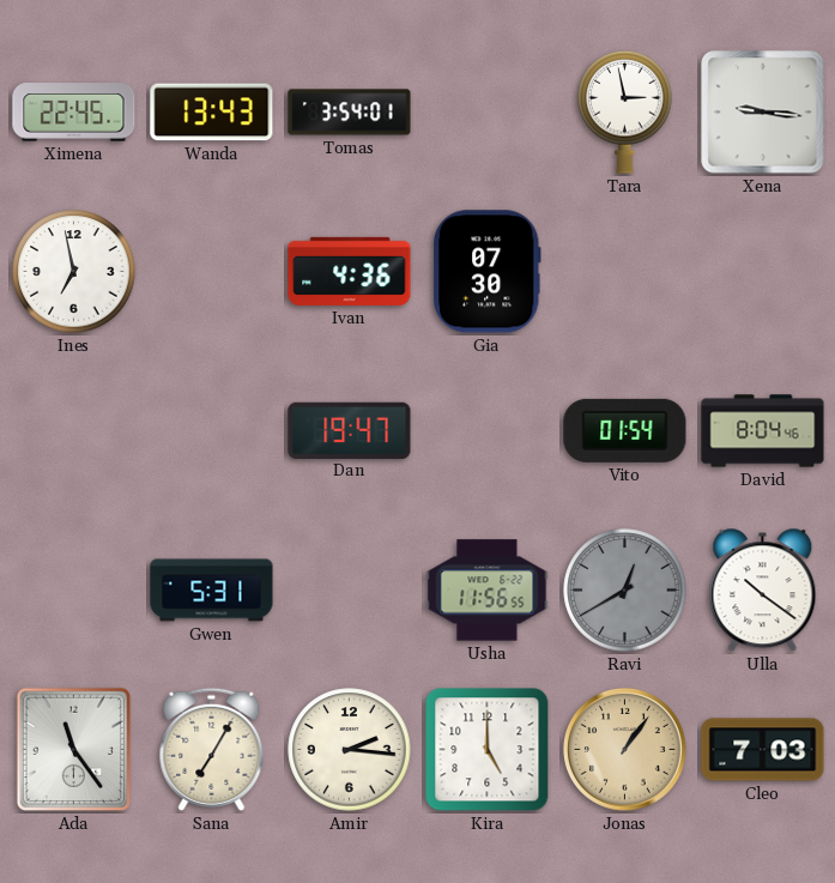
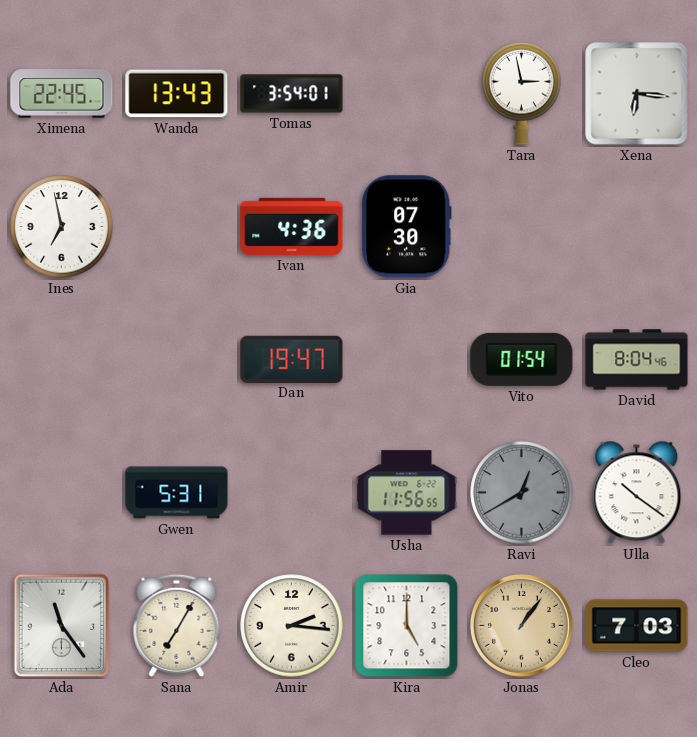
Xena: 9:16 -> 6:16 (637, 94)
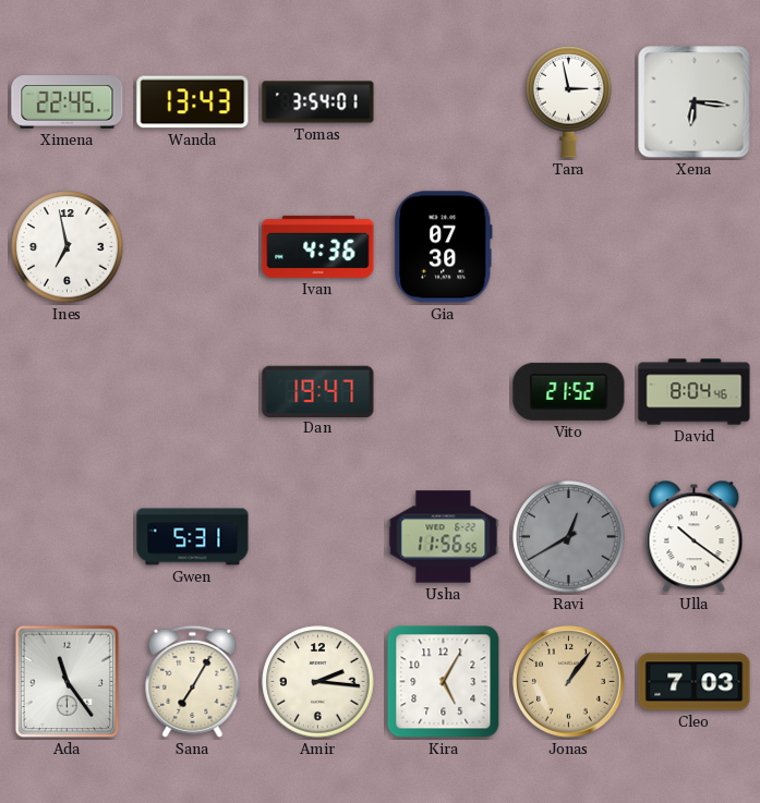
Vito: 01:54 -> 21:52 (569, 391)
Kira: 5:00 -> 5:05 (444, 682)
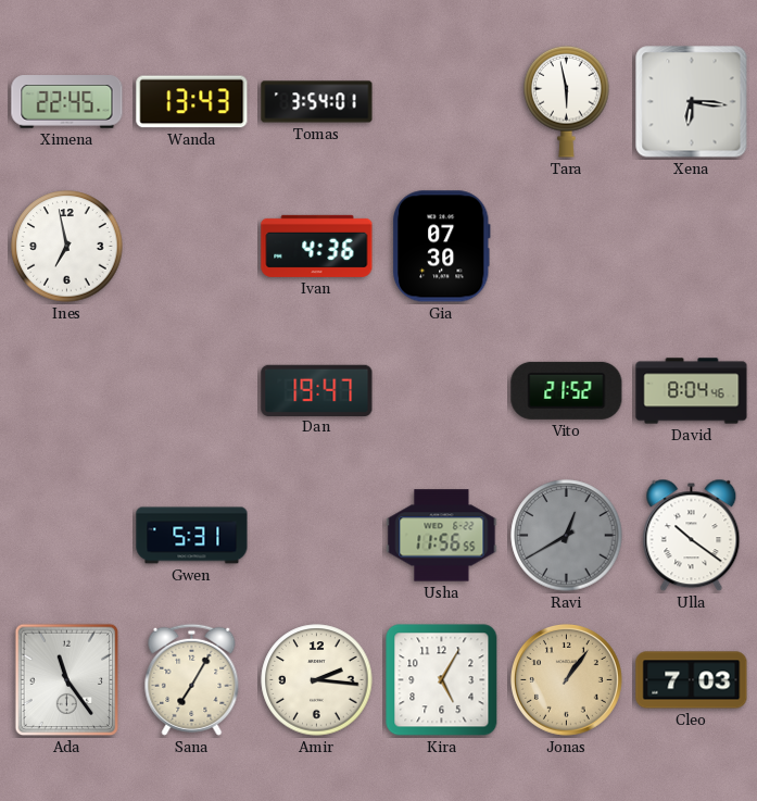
Tara: 2:58 -> 5:58 (567, 101)
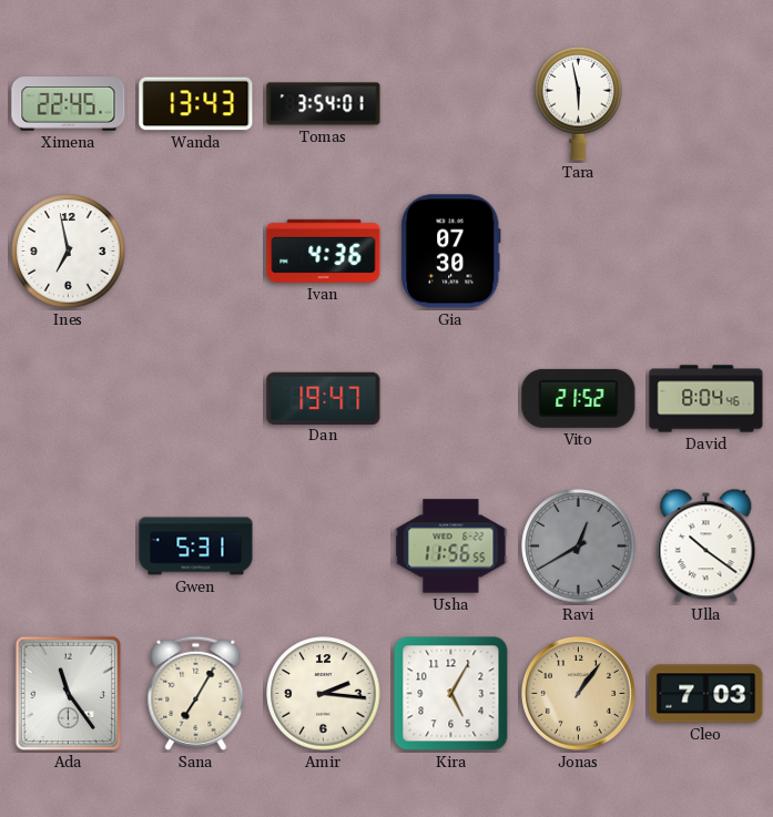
Xena: 6:16 -> none (692, 102)
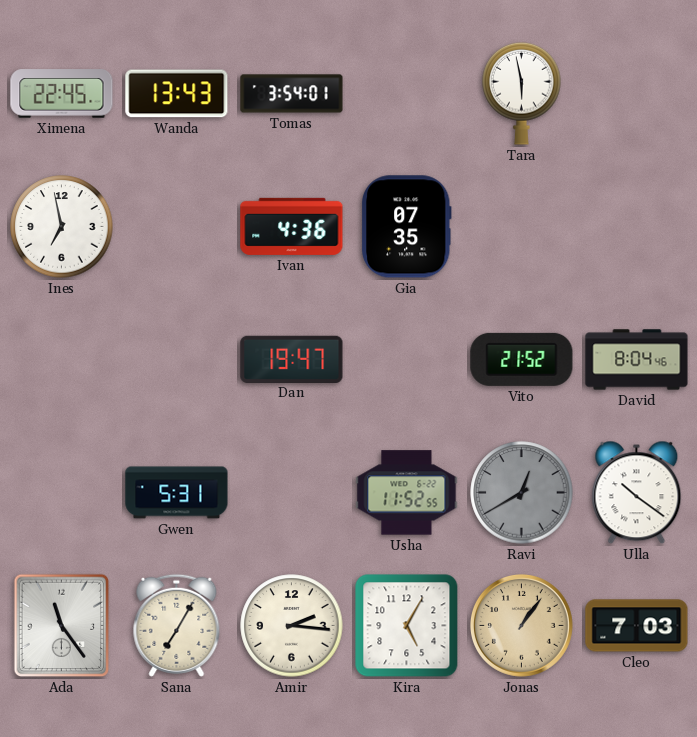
Gia: 07:30 -> 07:35 (406, 227)
Usha: 11:56 -> 11:52 (407, 493)
